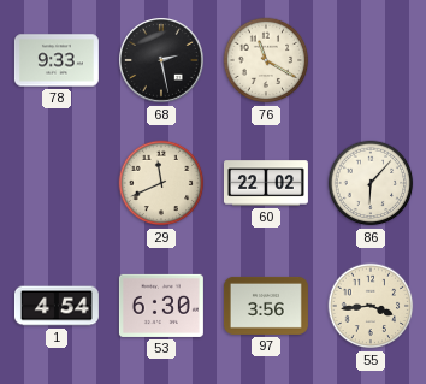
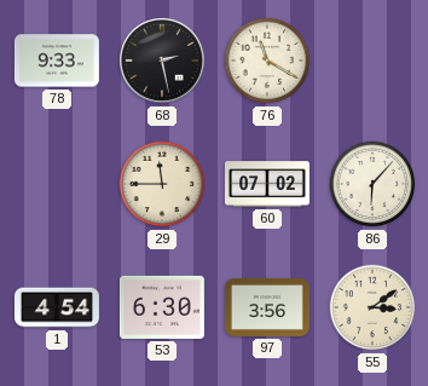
29: 11:41 -> 11:45 (162, 184)
60: 22:02 -> 07:02 (267, 184)
55: 3:44 -> 3:09 (372, 307)
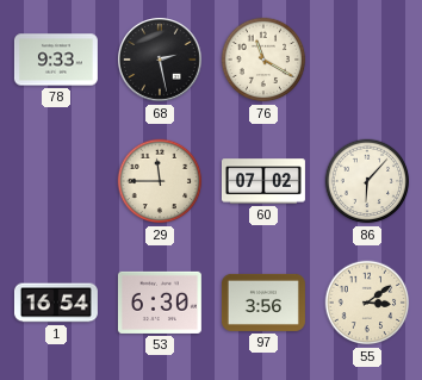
1: 4:54 -> 16:54 (56, 303)
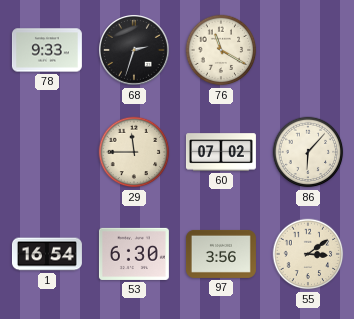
68: 2:28 -> 2:33 (135, 51)
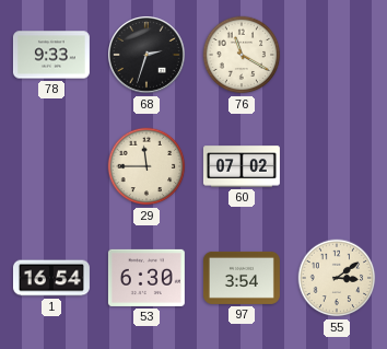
86: 6:07 -> none (308, 152)
97: 3:56 -> 3:54 (242, 278)
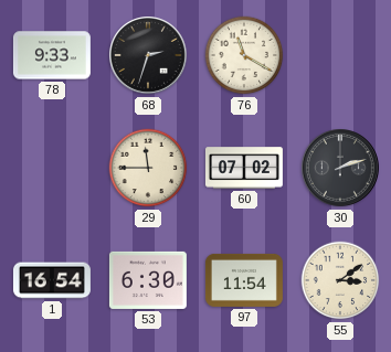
30: none -> 2:12 (341, 169)
97: 3:54 -> 11:54 (244, 280)
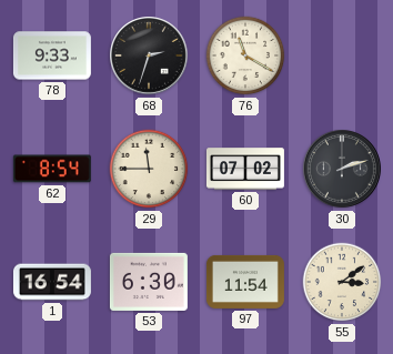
62: none -> 8:54 (52, 169)
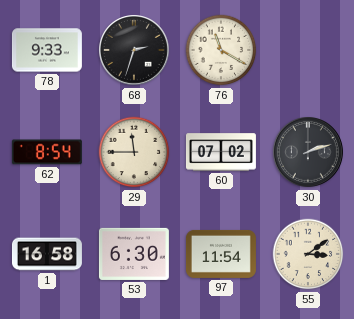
1: 16:54 -> 16:58 (47, 254)
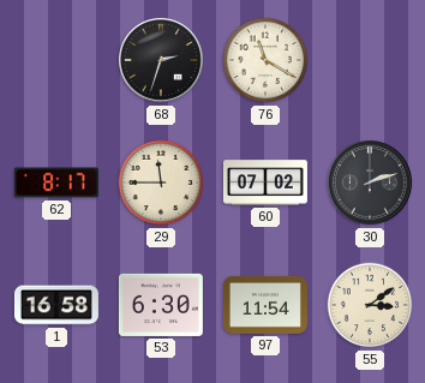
78: 9:33 -> none (47, 50)
62: 8:54 -> 8:17 (56, 182)
